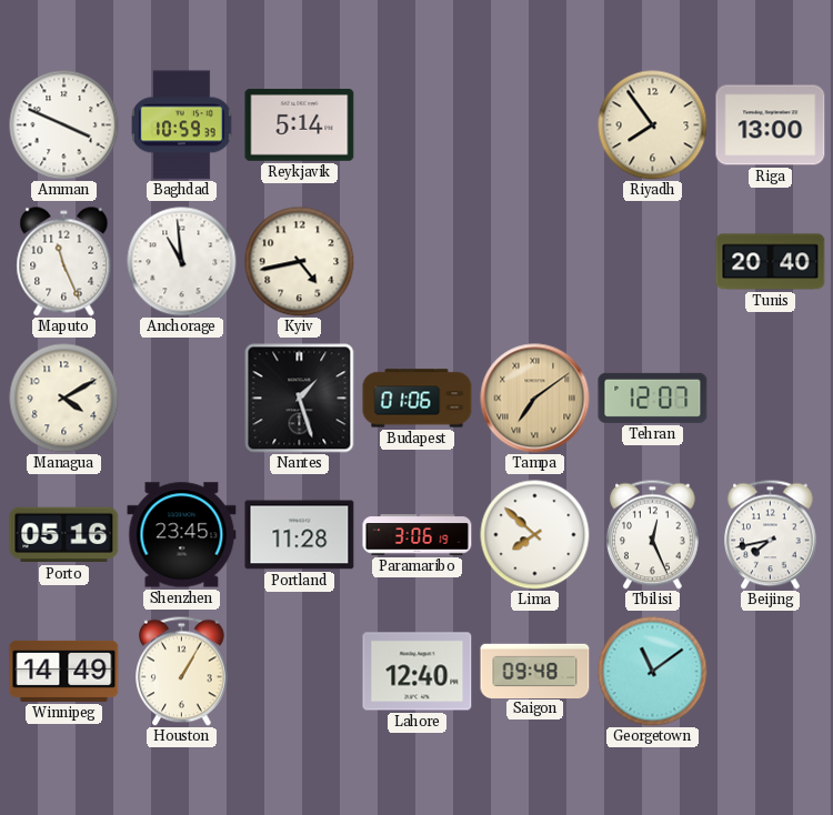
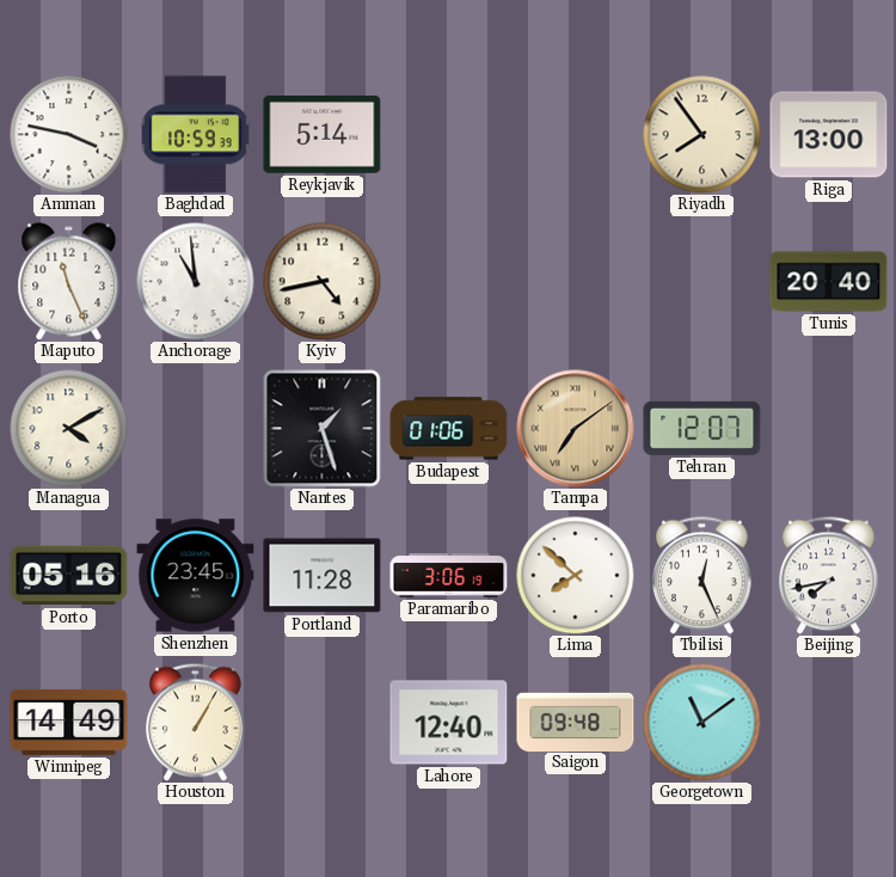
Amman: 3:49 -> 3:47 (69, 135)
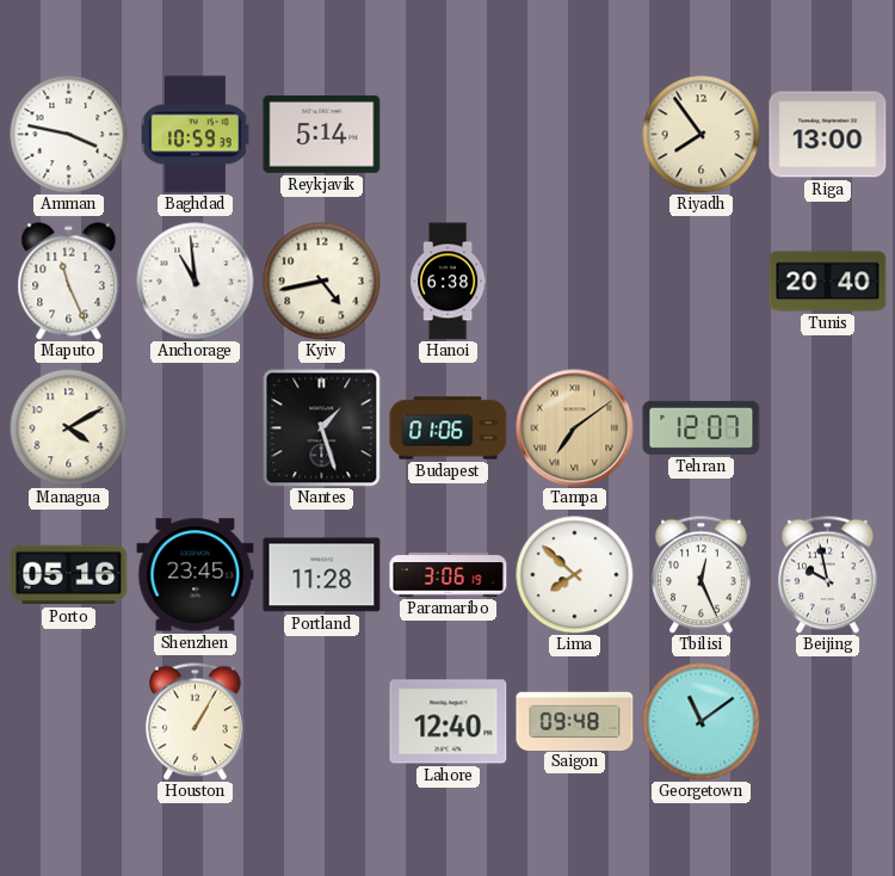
Hanoi: none -> 6:38 (449, 282)
Beijing: 7:43 -> 9:58 (828, 574)
Winnipeg: 14:49 -> none (69, 722)
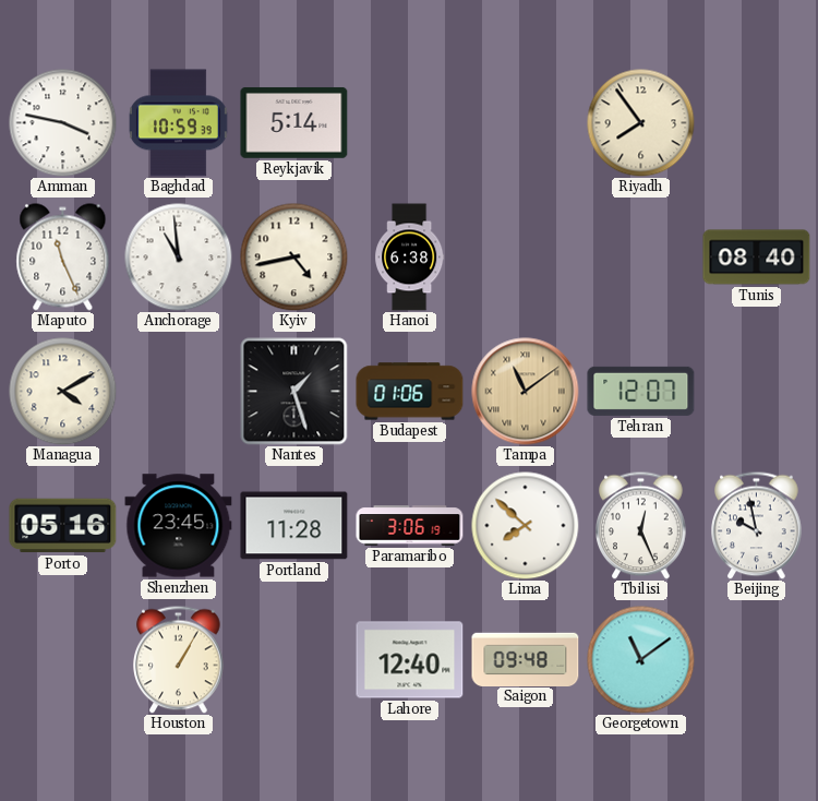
Riga: 13:00 -> none (828, 135)
Tunis: 20:40 -> 08:40 (757, 258)
Tampa: 7:09 -> 11:09 (526, 392)
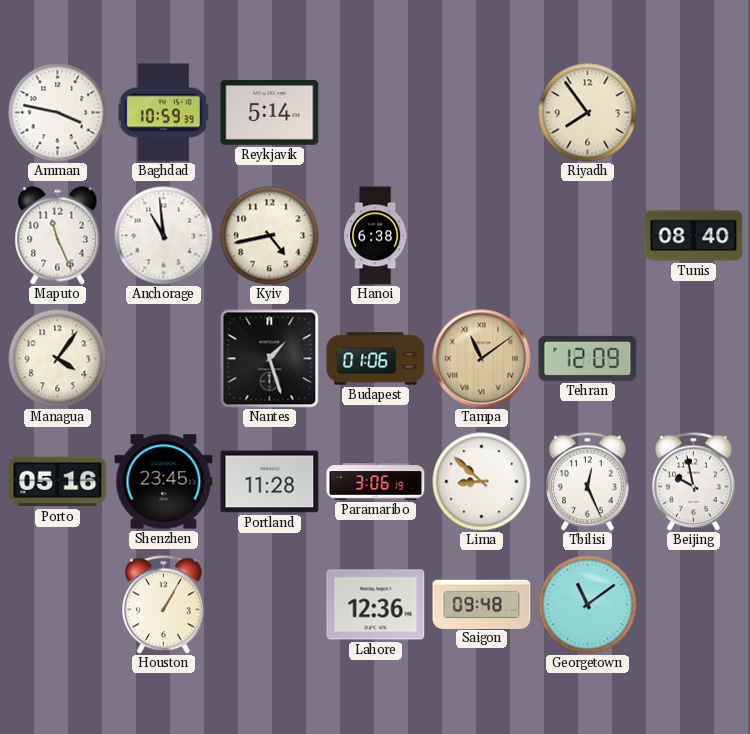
Managua: 4:10 -> 4:06 (58, 359)
Tehran: 12:07 -> 12:09 (588, 358)
Lima: 7:52 -> 8:52 (482, 482)
Lahore: 12:40 -> 12:36 (376, 605)
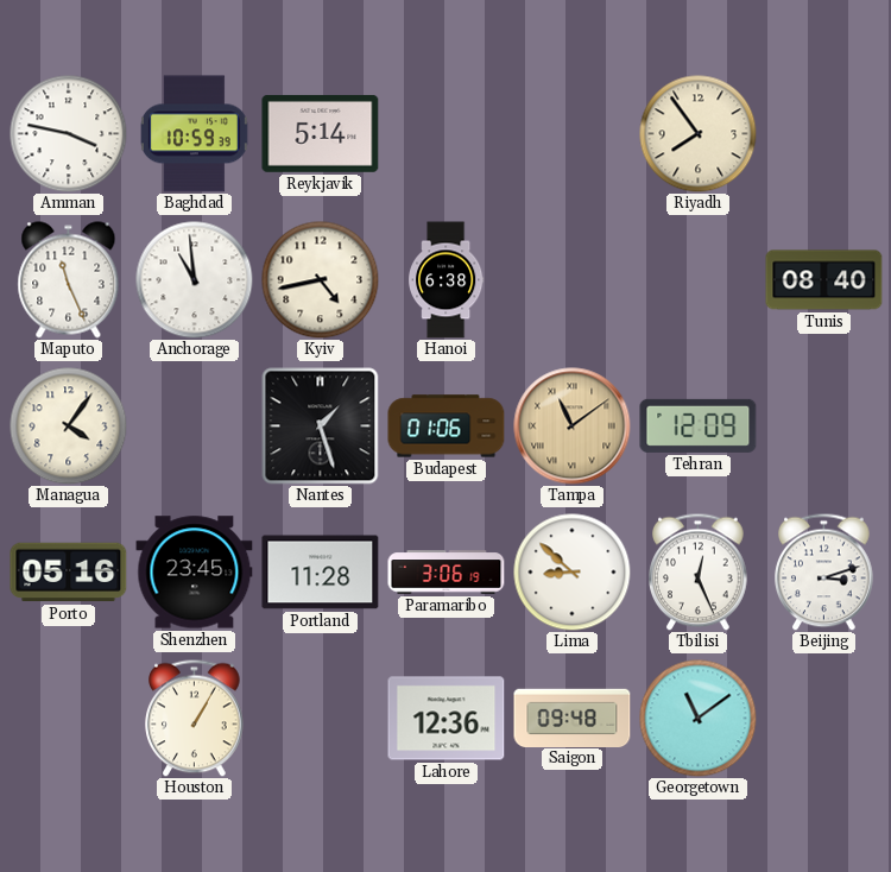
Beijing: 9:58 -> 3:12 (824, 571)
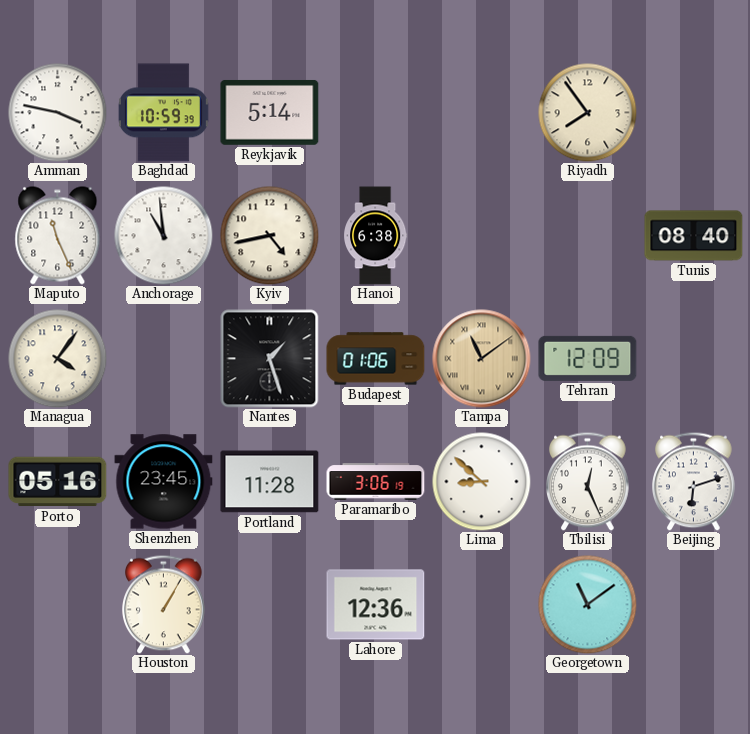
Beijing: 3:12 -> 6:12 (694, 481)
Saigon: 09:48 -> none (573, 718)
